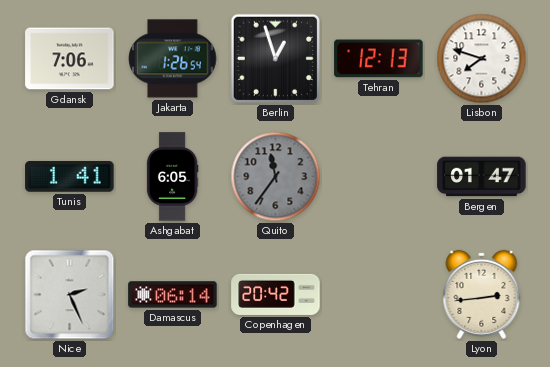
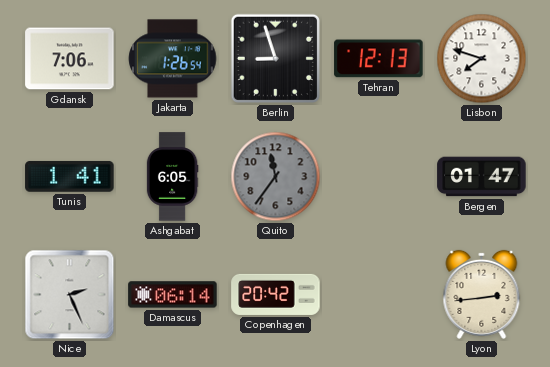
Berlin: 12:57 -> 8:57 (275, 58)
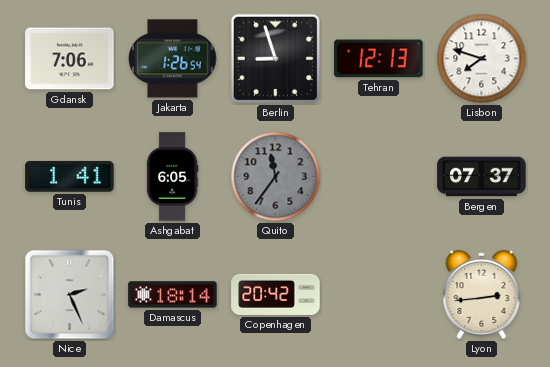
Bergen: 01:47 -> 07:37 (482, 177)
Damascus: 06:14 -> 18:14 (173, 295)
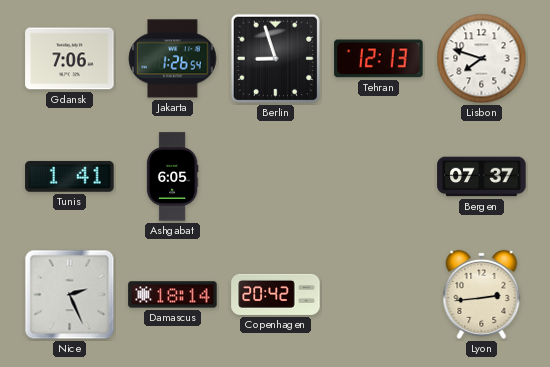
Quito: 11:36 -> none (276, 177)
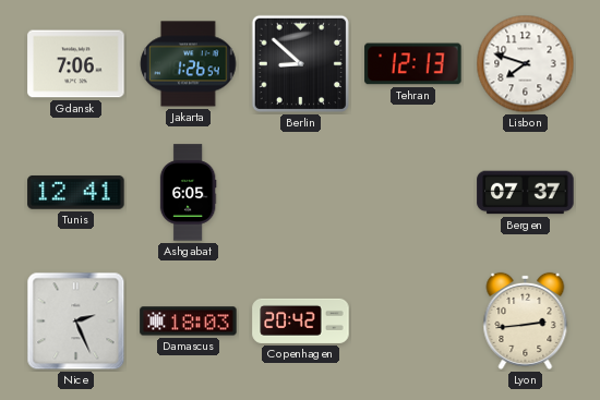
Berlin: 8:57 -> 8:52 (300, 63)
Tunis: 1:41 -> 12:41 (76, 193)
Damascus: 18:14 -> 18:03 (189, 322)
